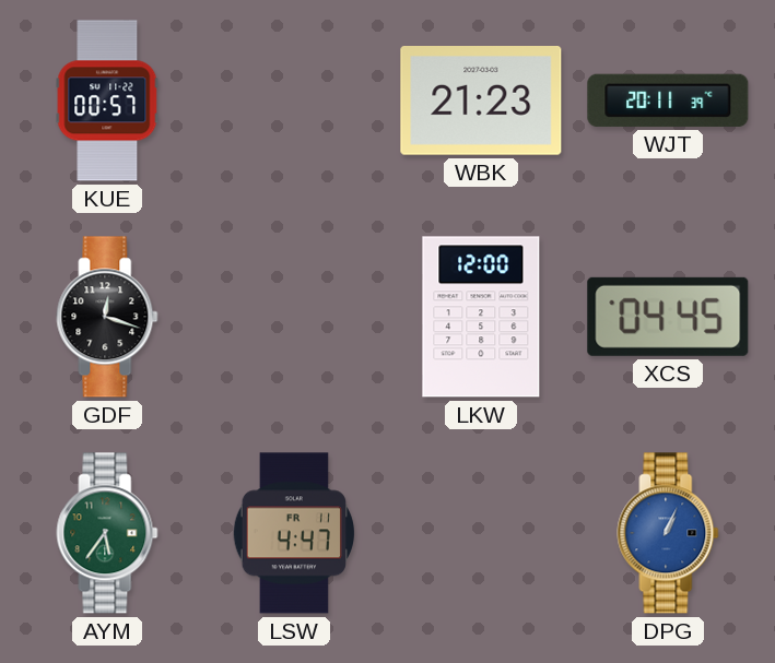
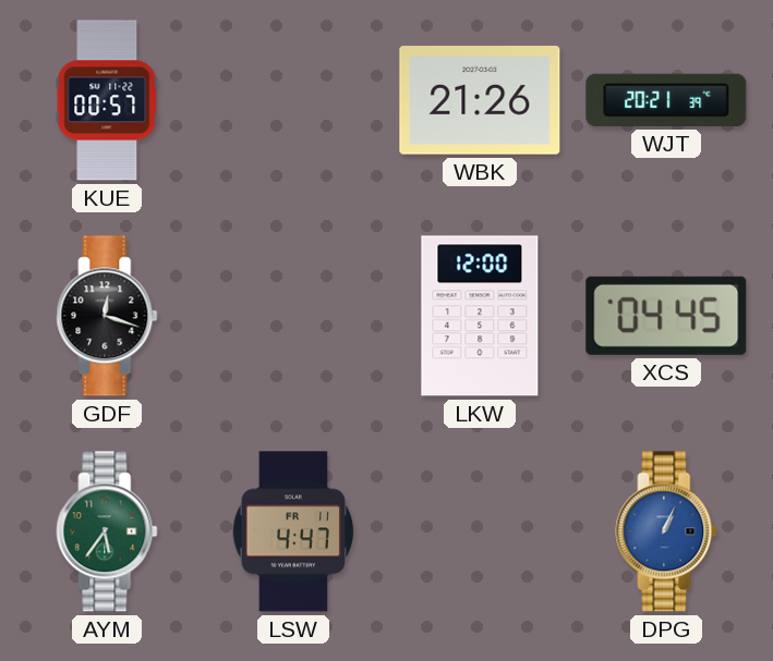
WBK: 21:23 -> 21:26 (480, 101)
WJT: 20:11 -> 20:21 (666, 100)
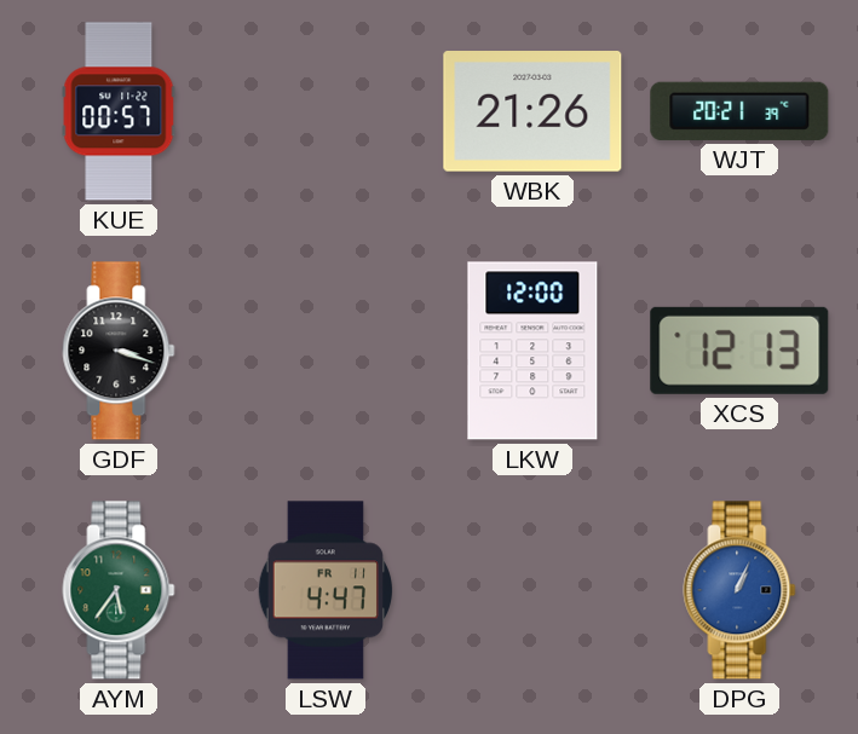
GDF: 12:18 -> 3:18 (119, 351)
XCS: 04:45 -> 12:13 (739, 351)
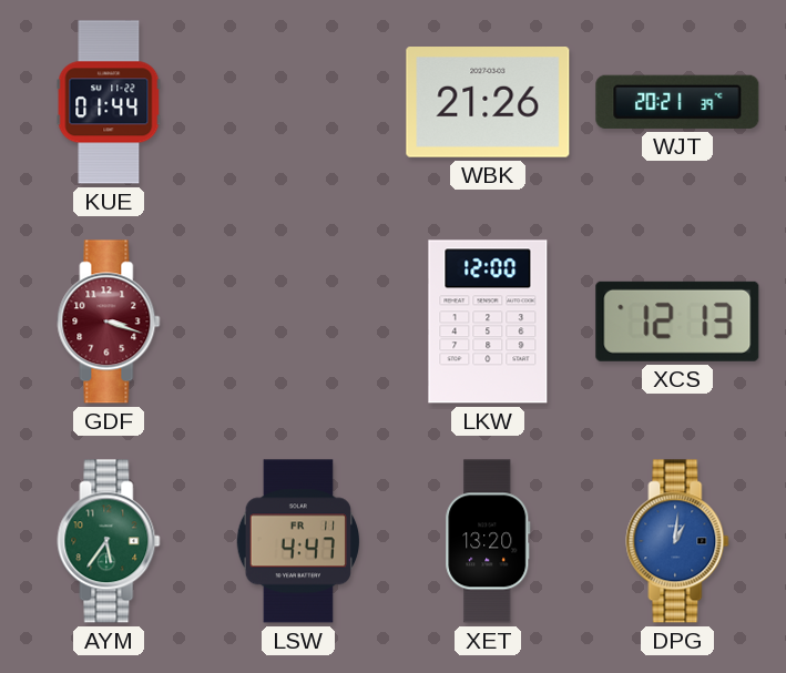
KUE: 00:57 -> 01:44 (109, 102)
GDF dial: black -> burgundy (109, 322)
XET: none -> 13:20 (488, 541)
DPG: 1:04 -> 1:01 (677, 541)
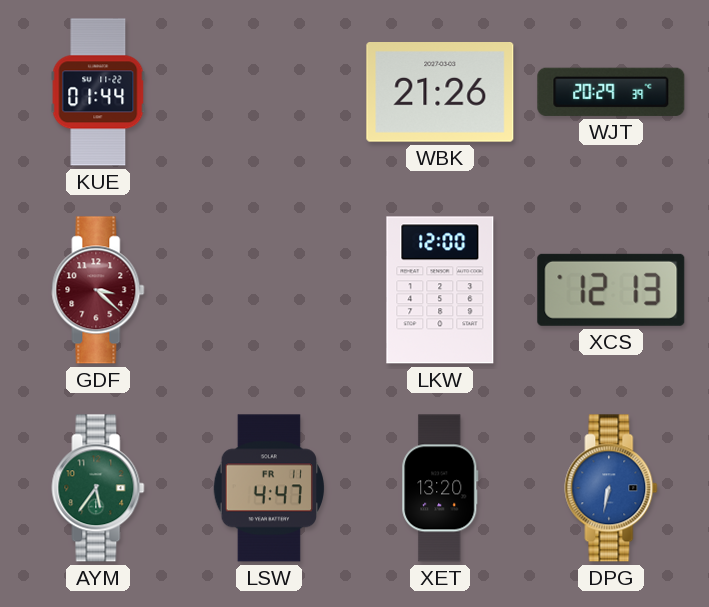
WJT: 20:21 -> 20:29 (611, 92)
GDF: 3:18 -> 3:22 (98, 290)
DPG: 1:01 -> 6:32 (611, 488)
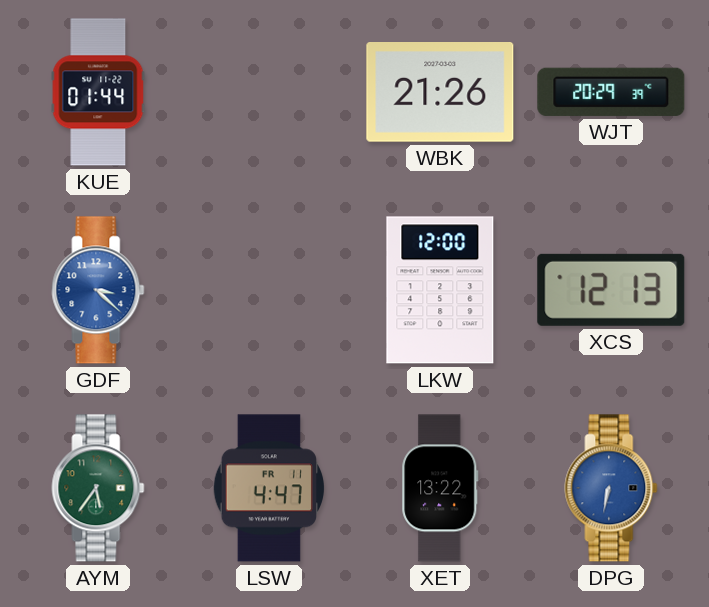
GDF dial: burgundy -> blue (98, 290)
XET: 13:20 -> 13:22 (440, 488)
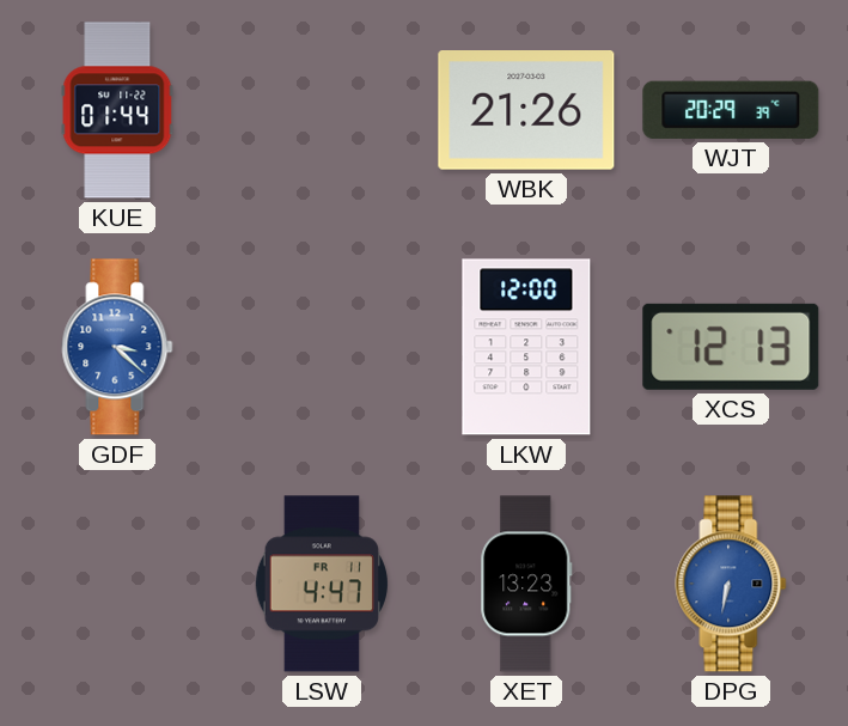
AYM: 5:36 -> none (98, 488)
XET: 13:22 -> 13:23 (526, 584)
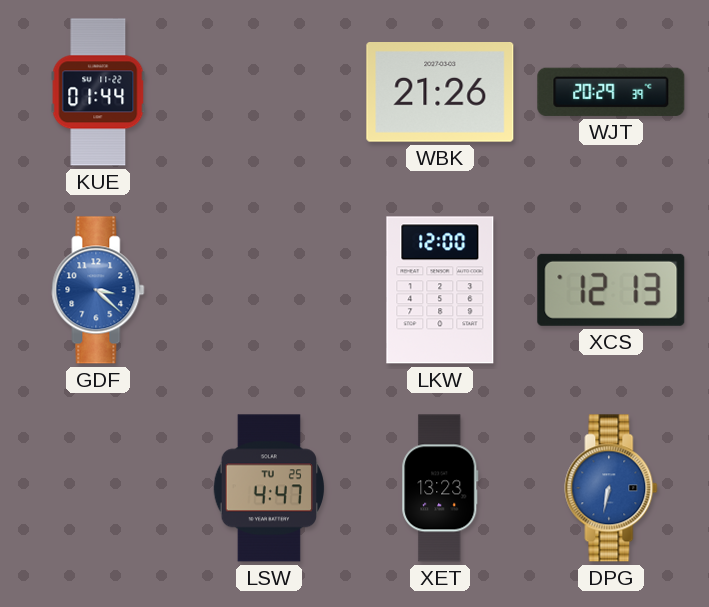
LSW date: FR 11 -> TU 25 (269, 488)
